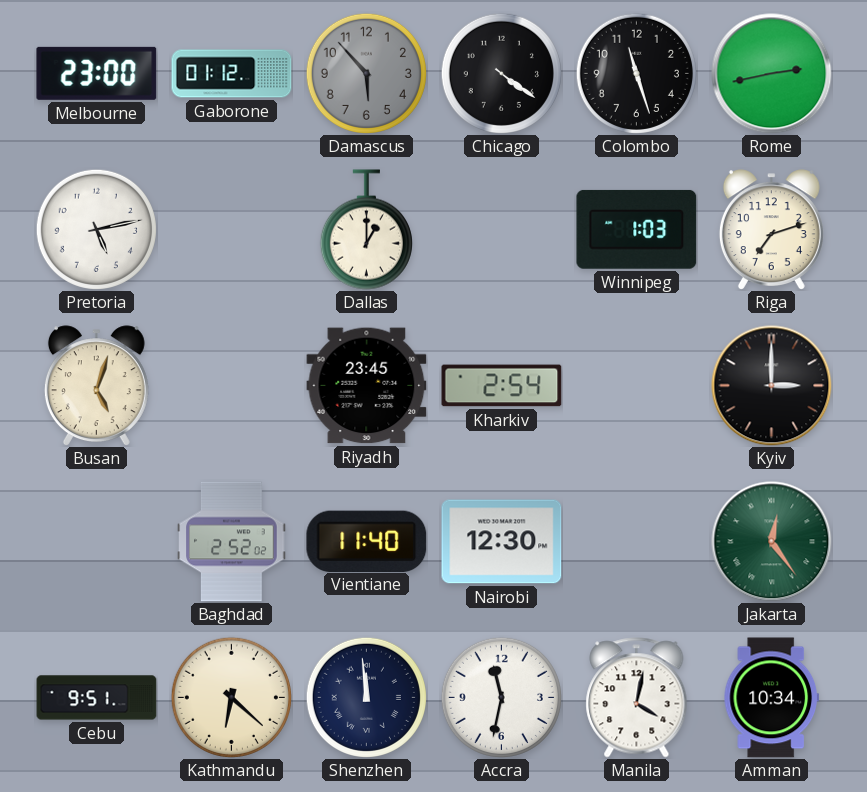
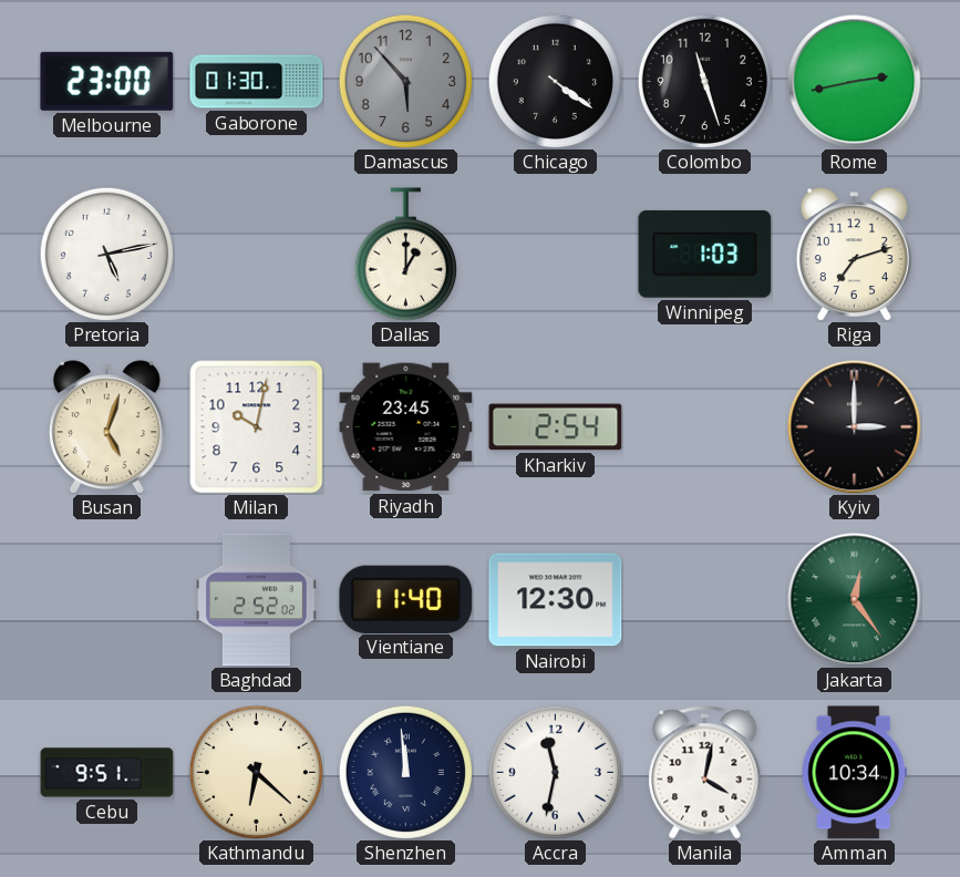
Gaborone: 01:12 -> 01:30 (257, 82)
Milan: none -> 10:02 (257, 427)
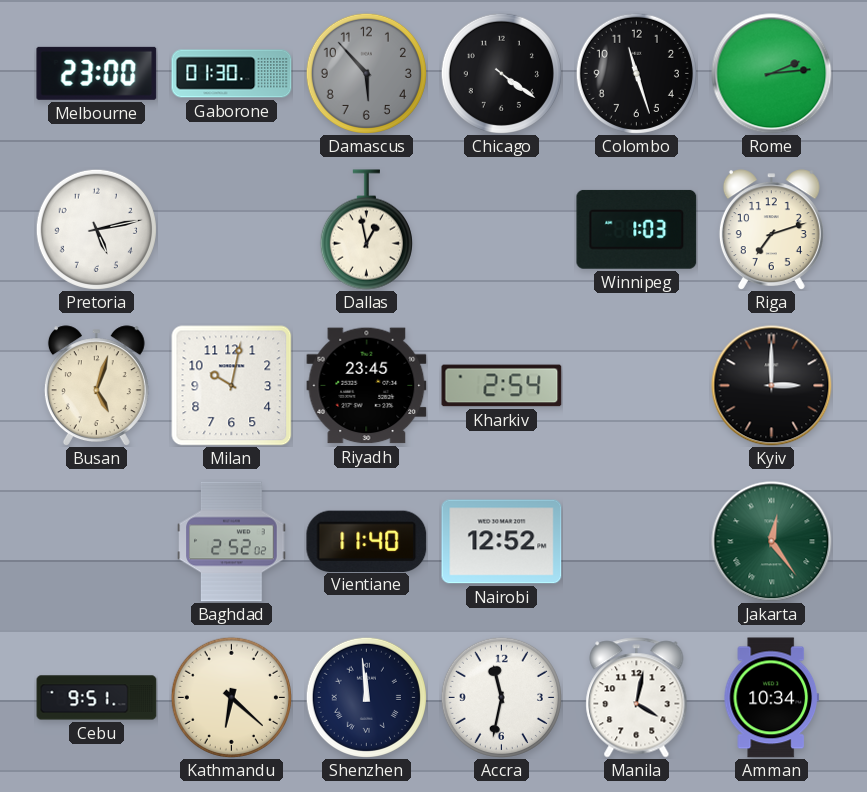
Rome: 2:43 -> 2:14 (772, 74)
Dallas: 1:00 -> 12:58 (366, 230)
Nairobi: 12:30 -> 12:52 (502, 542)
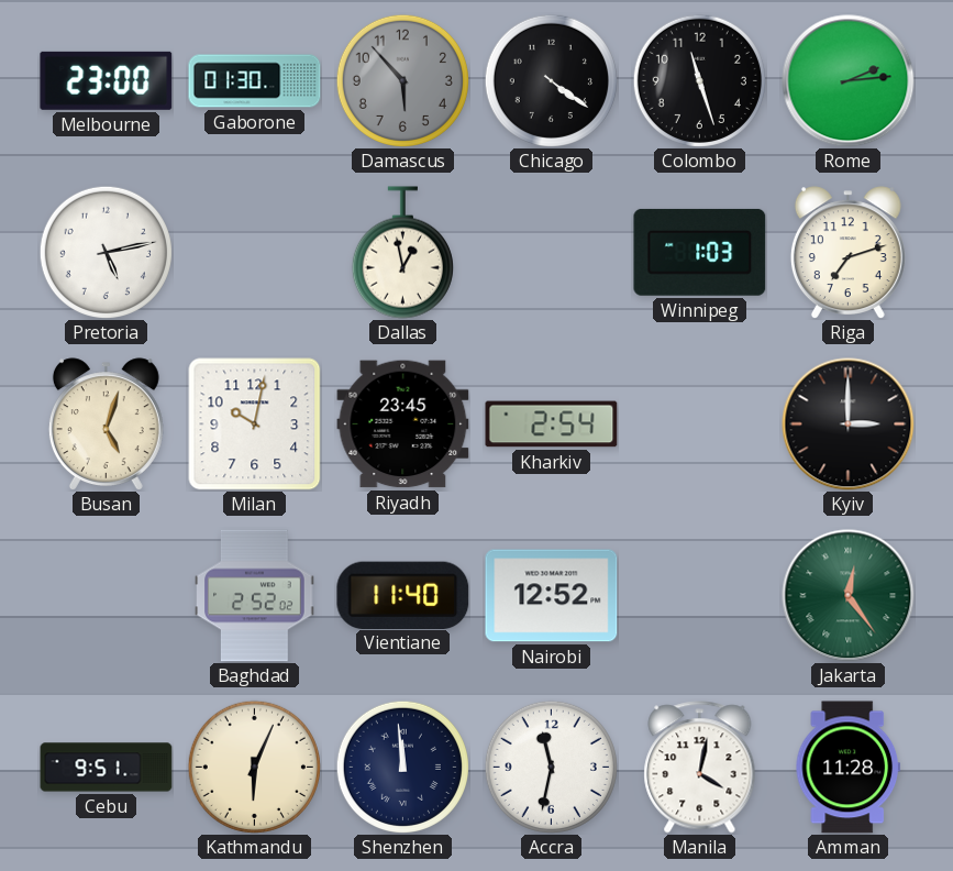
Kathmandu: 6:22 -> 6:04 (254, 767)
Amman: 10:34 -> 11:28 (847, 768)
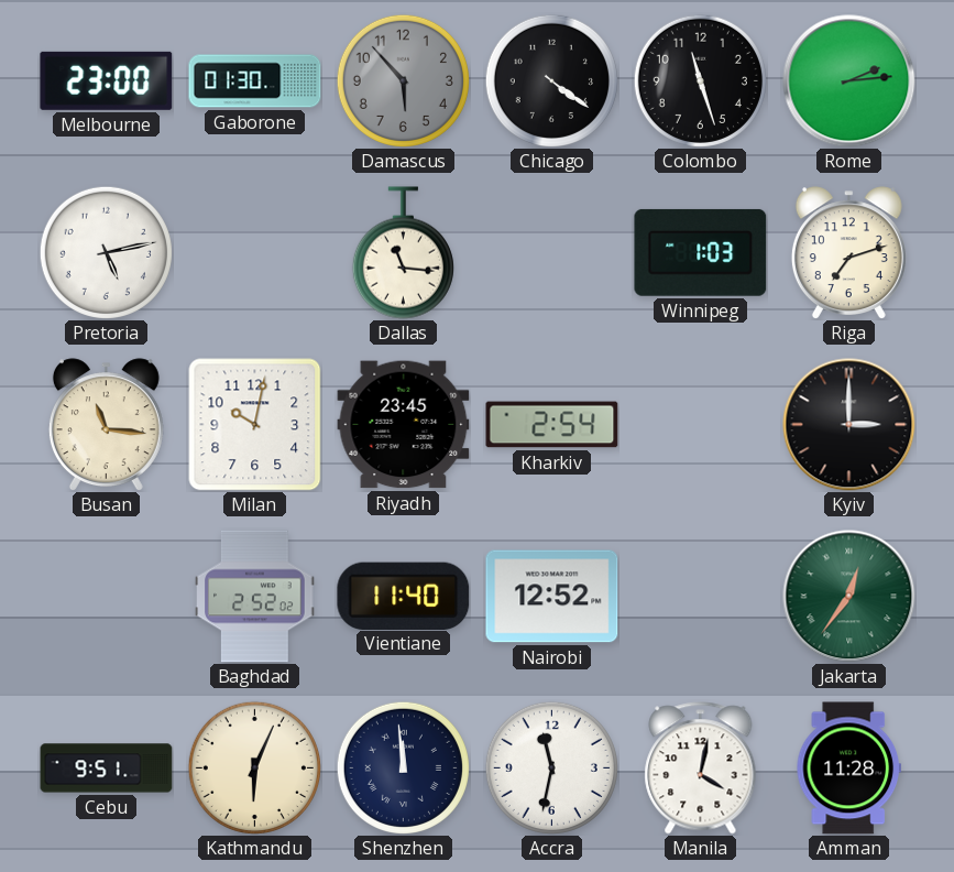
Dallas: 12:58 -> 11:16 (403, 253)
Busan: 5:03 -> 11:16 (106, 424)
Jakarta: 12:24 -> 12:36 (849, 597)
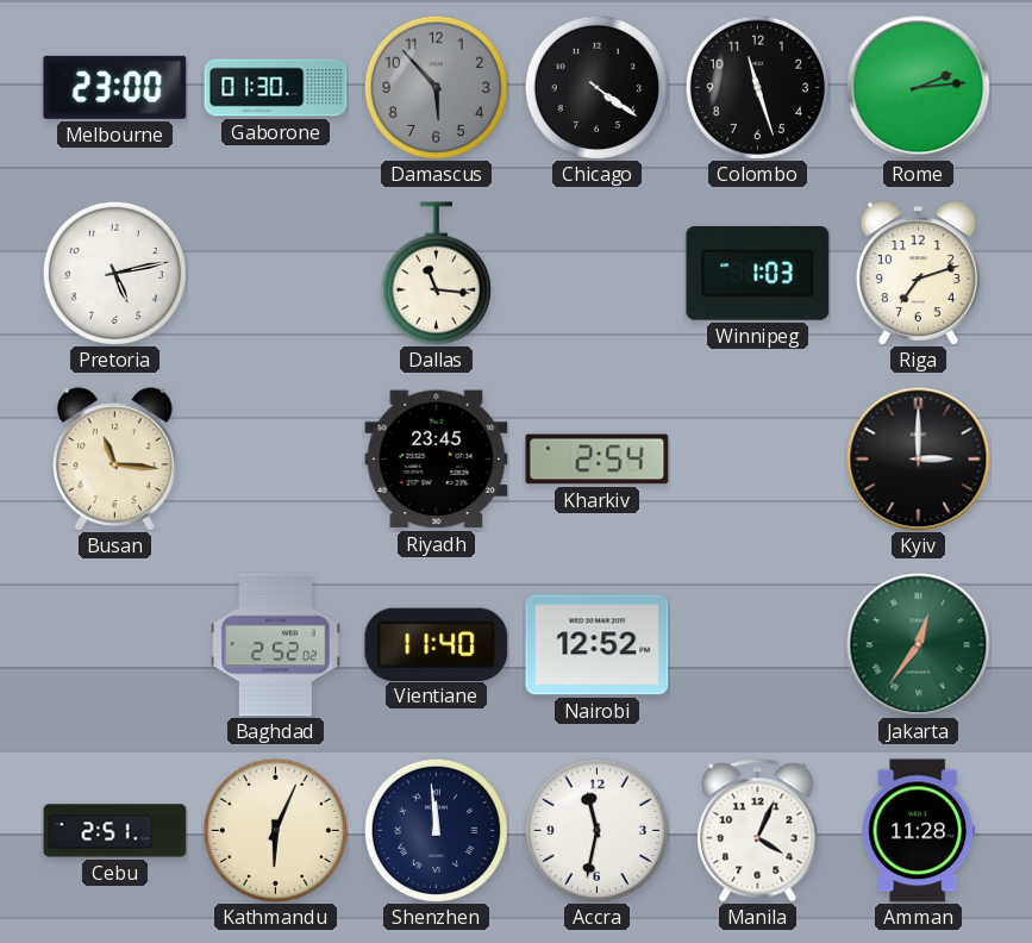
Milan: 10:02 -> none (255, 425)
Cebu: 9:51 -> 2:51 (115, 831)
Manila: 4:02 -> 4:04 (758, 831)
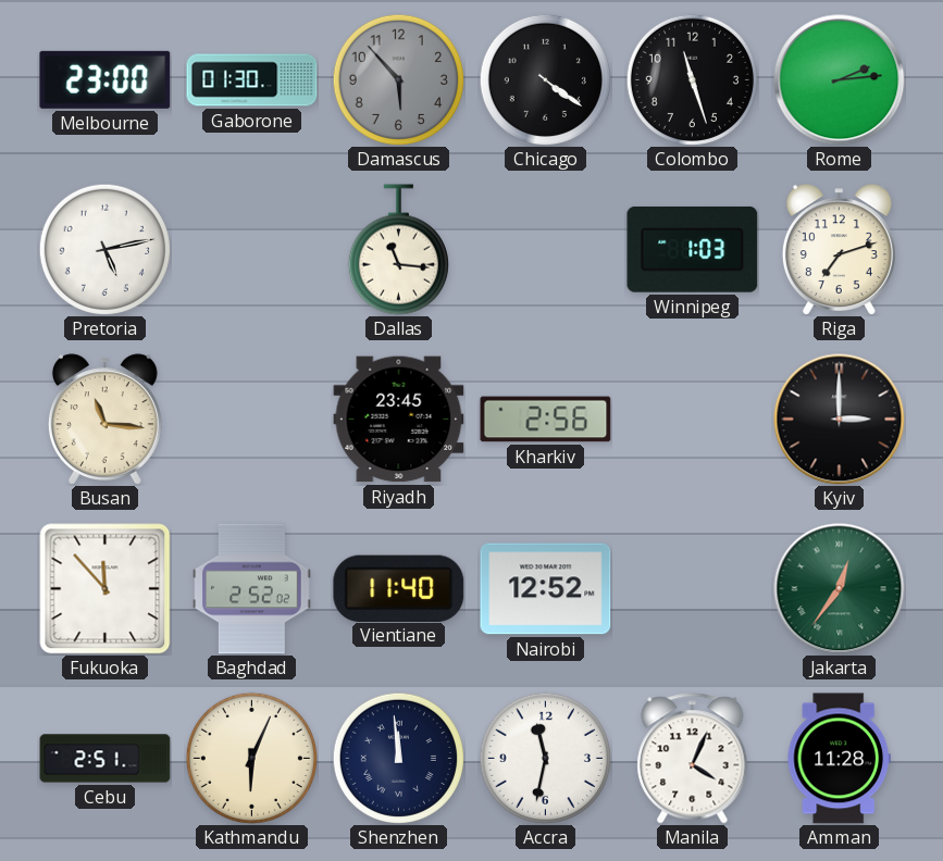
Kharkiv: 2:54 -> 2:56 (546, 420)
Fukuoka: none -> 11:53 (106, 589)
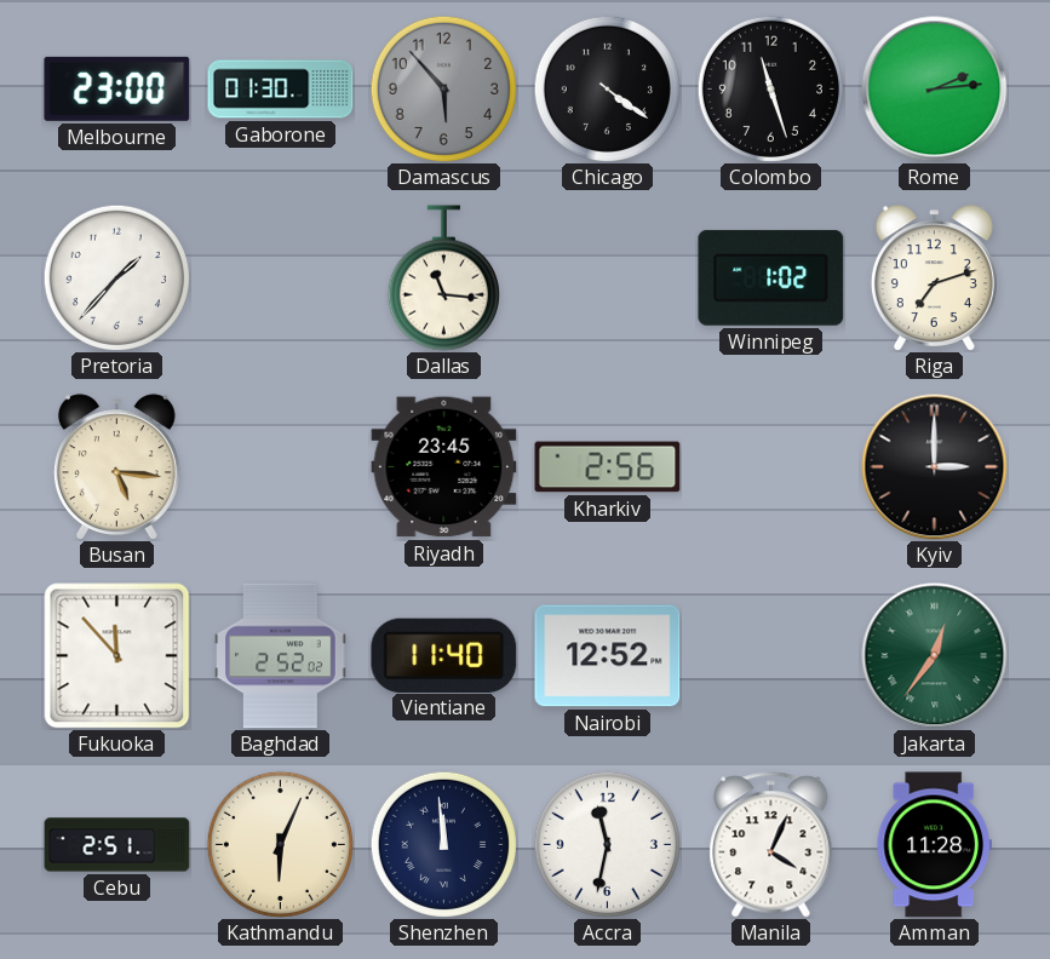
Pretoria: 5:13 -> 1:37 (116, 277)
Winnipeg: 1:03 -> 1:02 (771, 277)
Busan: 11:16 -> 5:16 (116, 466)
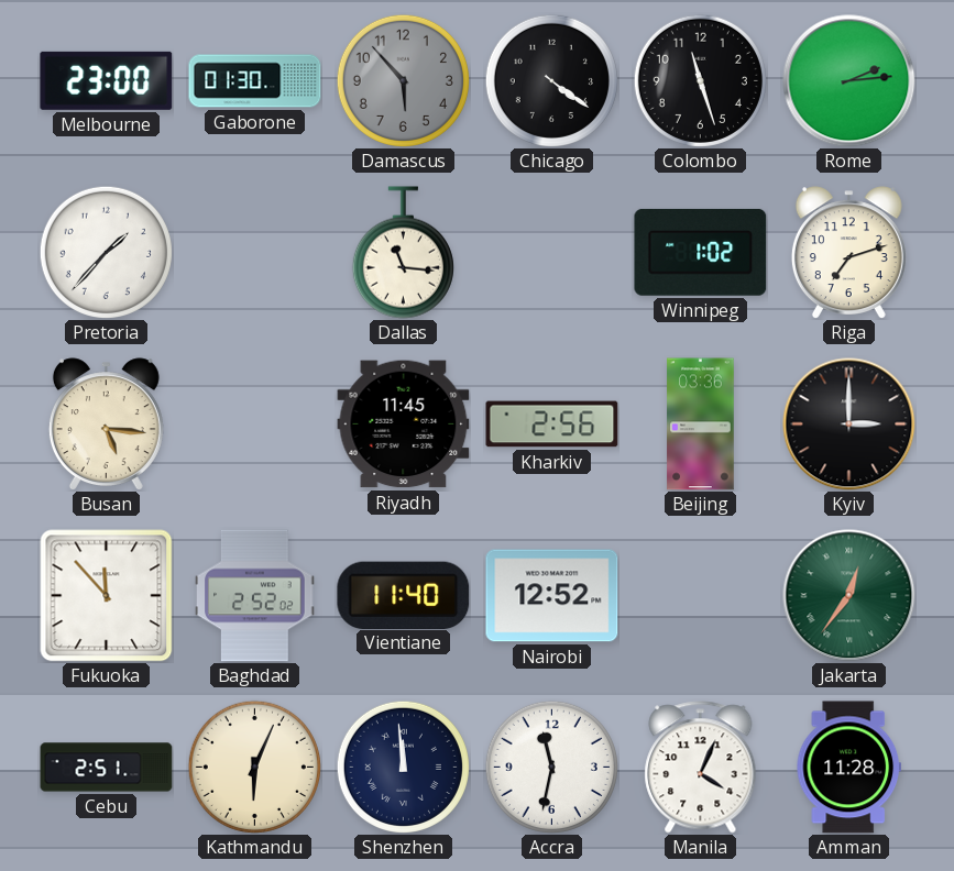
Riyadh: 23:45 -> 11:45 (404, 425)
Beijing: none -> 03:36 (701, 425)
